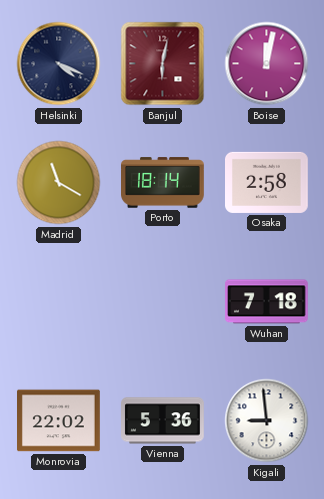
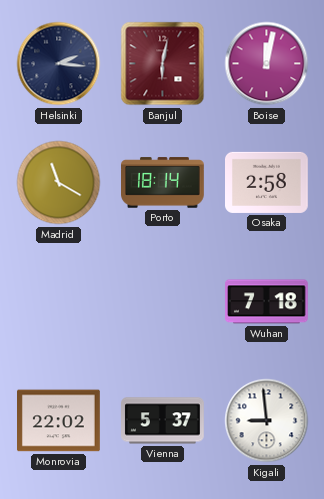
Helsinki: 4:19 -> 2:16 (59, 64)
Vienna: 5:36 -> 5:37 (163, 421)
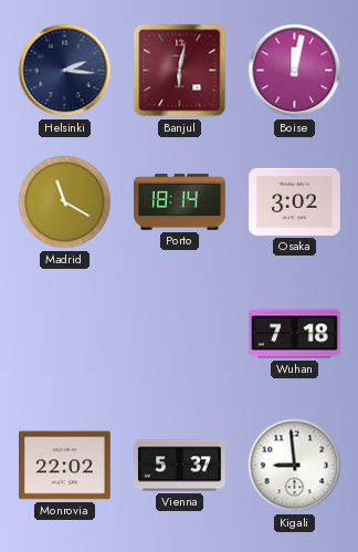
Osaka: 2:58 -> 3:02 (295, 201)
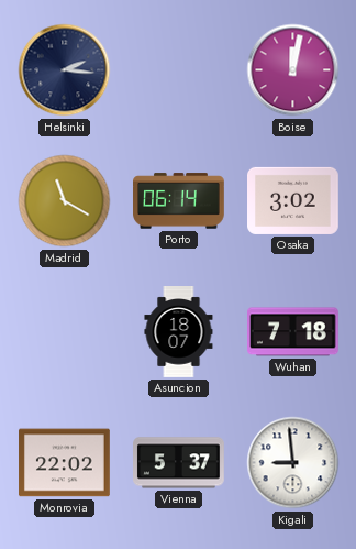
Banjul: 6:02 -> none (180, 71)
Porto: 18:14 -> 06:14 (179, 201)
Asuncion: none -> 18:07 (179, 332)
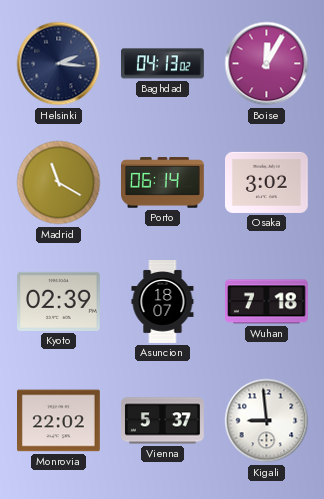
Baghdad: none -> 04:13 (163, 64)
Boise: 12:02 -> 12:05 (267, 64)
Kyoto: none -> 02:39 (59, 301)
